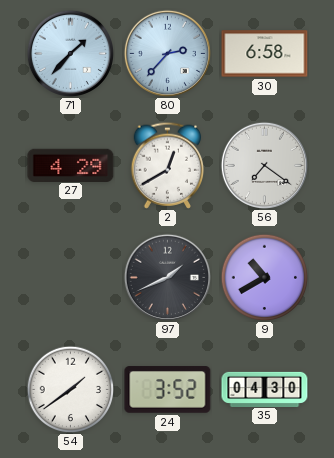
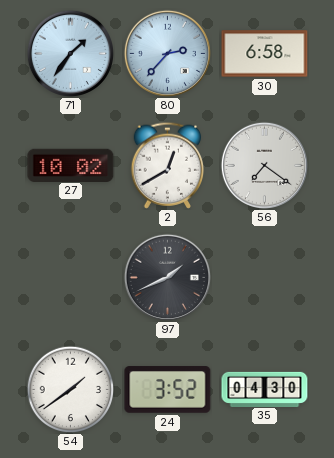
71: 1:37 -> 1:36 (70, 53)
27: 4:29 -> 10:02 (71, 165)
9: 10:40 -> none (264, 277)
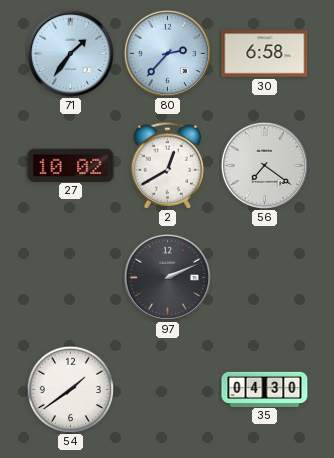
97: 1:41 -> 2:11 (167, 277)
24: 3:52 -> none (168, 390)
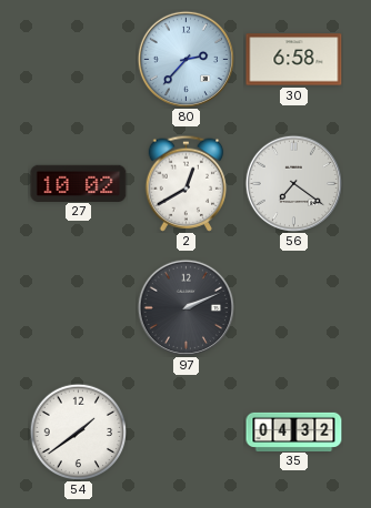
71: 1:36 -> none (70, 53)
35: 04:30 -> 04:32 (294, 431)
